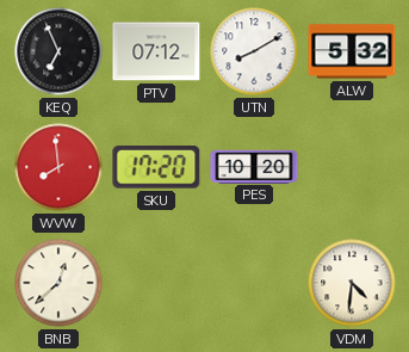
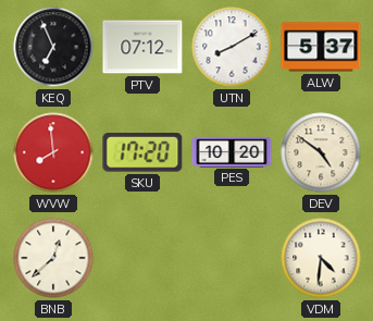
ALW: 5:32 -> 5:37 (321, 47)
DEV: none -> 4:51 (321, 152)
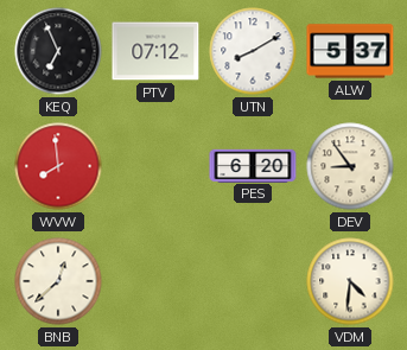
SKU: 17:20 -> none (142, 152)
PES: 10:20 -> 6:20 (253, 165)
DEV: 4:51 -> 8:54 (350, 166)
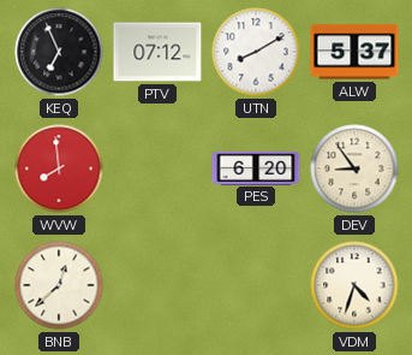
VDM: 4:31 -> 4:33 (354, 285)
